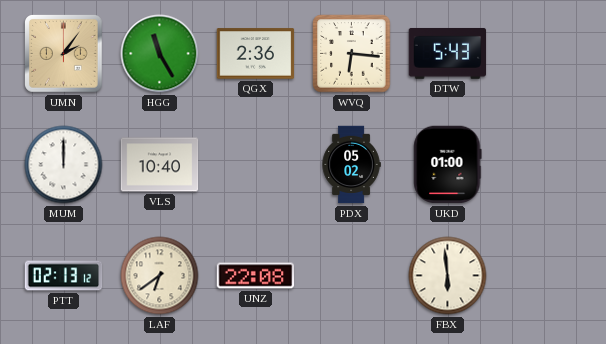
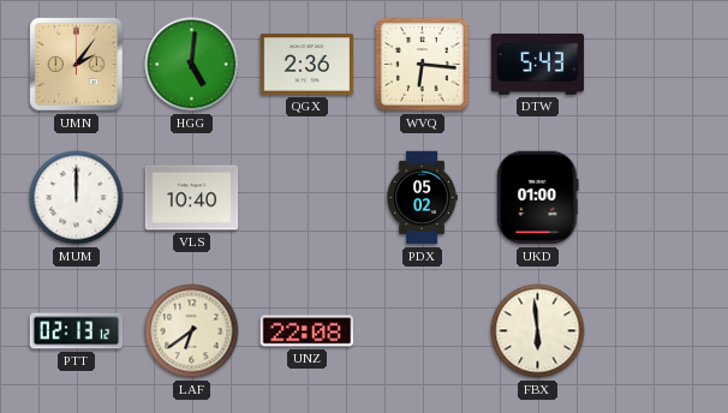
HGG: 11:25 -> 5:01 (192, 65)
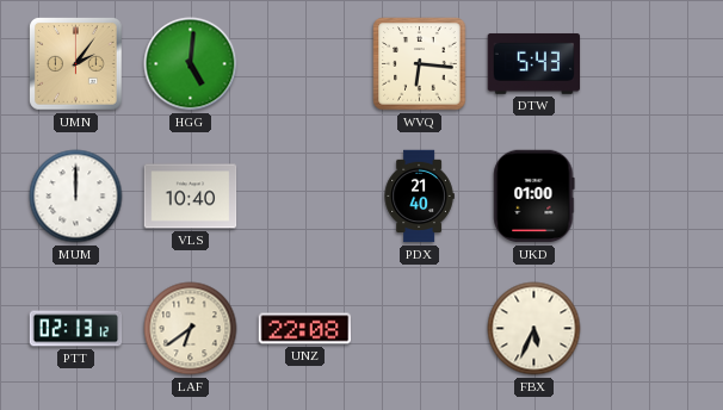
QGX: 2:36 -> none (308, 65)
PDX: 05:02 -> 21:40 (419, 197)
FBX: 5:59 -> 5:34 (534, 329)
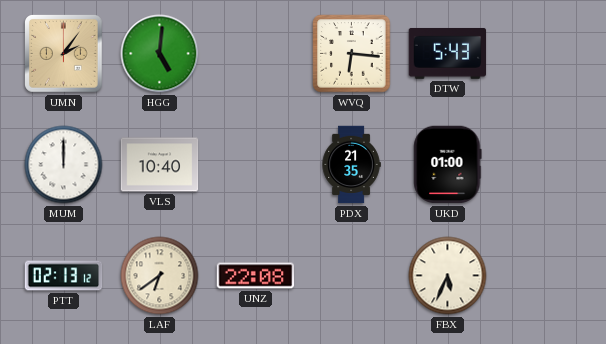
PDX: 21:40 -> 21:35 (351, 165)
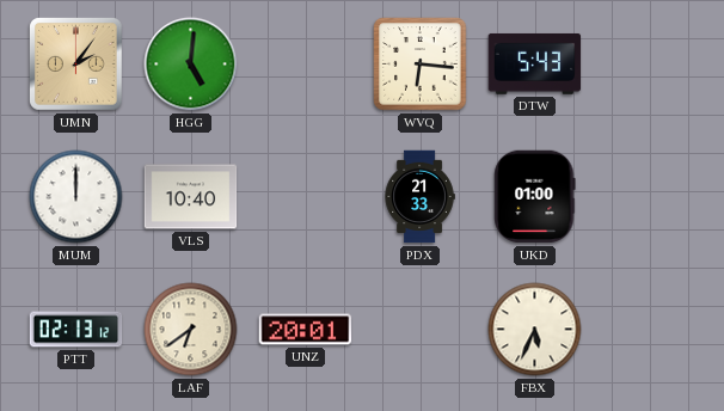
PDX: 21:35 -> 21:33 (419, 197)
UNZ: 22:08 -> 20:01 (306, 330)
